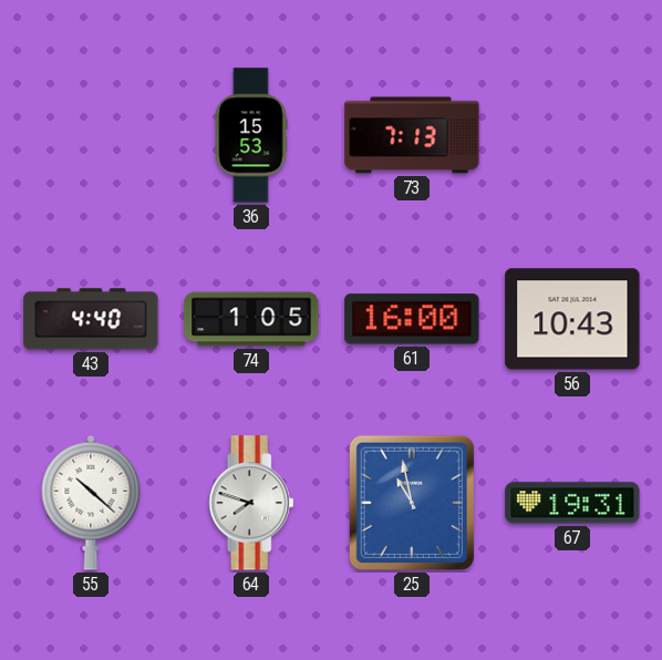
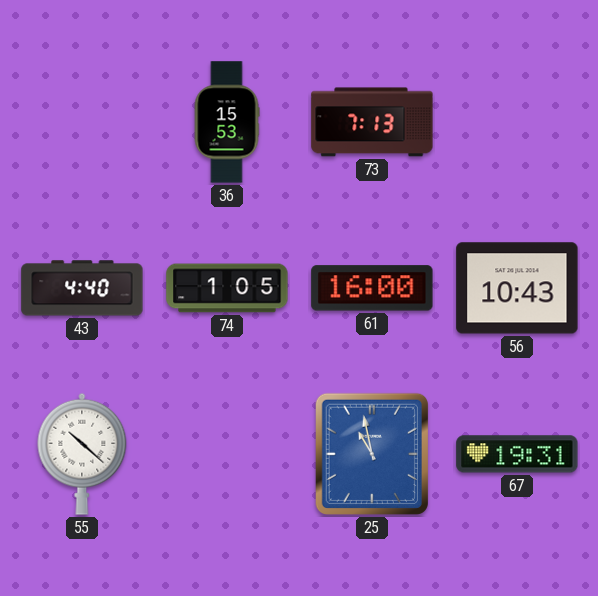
64: 7:48 -> none (251, 503)
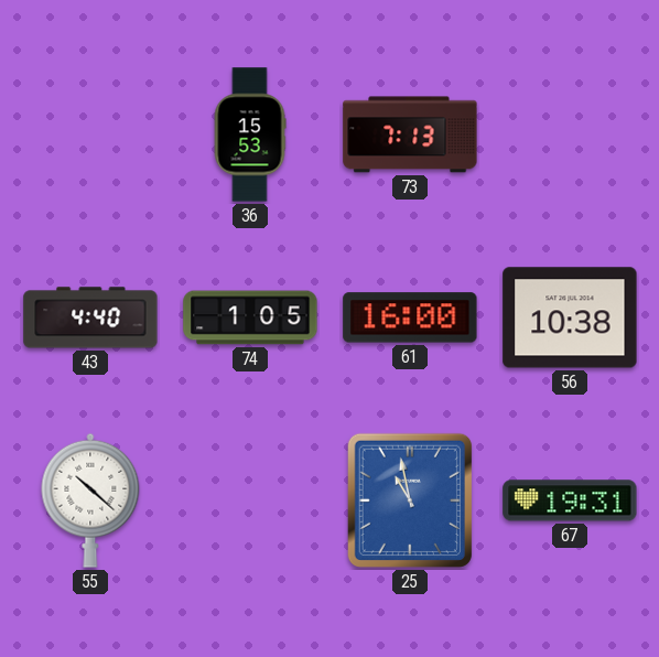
56: 10:43 -> 10:38 (570, 317)
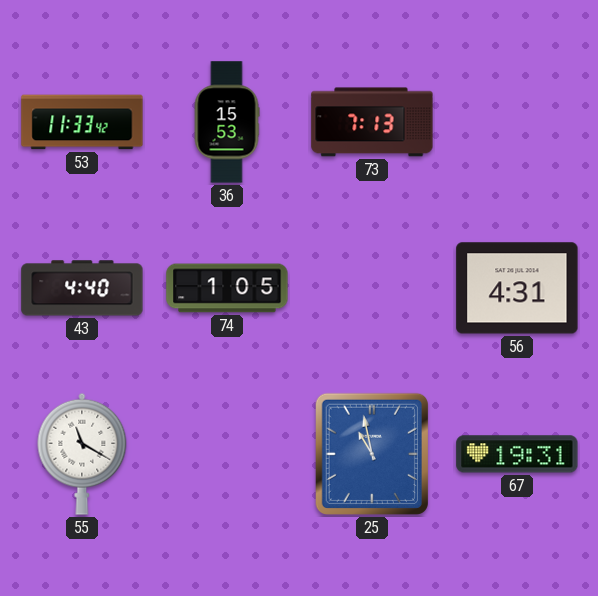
53: none -> 11:33 (82, 122)
61: 16:00 -> none (410, 317)
56: 10:38 -> 4:31 (517, 288)
55: 10:22 -> 11:20 (82, 454)
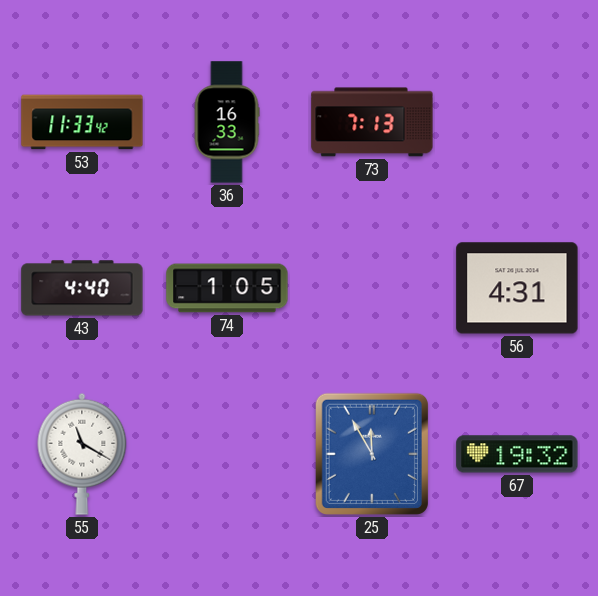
36: 15:53 -> 16:33 (227, 122)
25: 10:58 -> 11:55 (372, 454)
67: 19:31 -> 19:32 (517, 454)
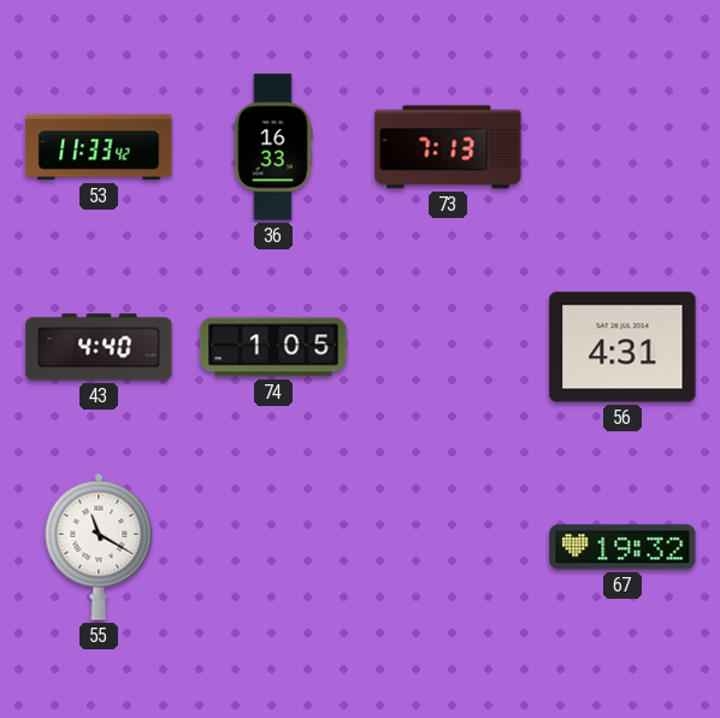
25: 11:55 -> none (372, 454)
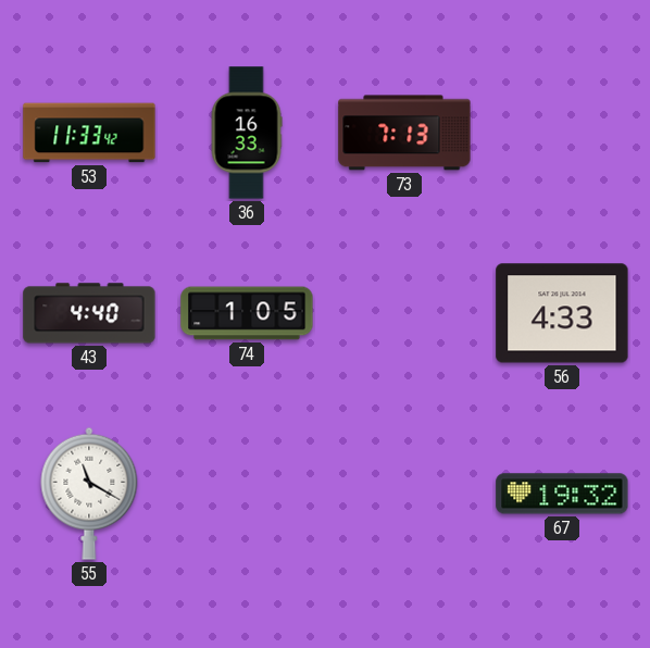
56: 4:31 -> 4:33 (562, 313)
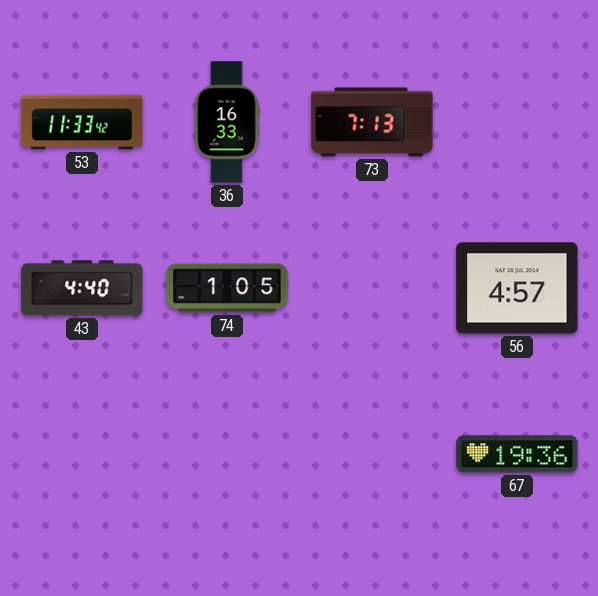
56: 4:33 -> 4:57 (517, 288)
55: 11:20 -> none (89, 494)
67: 19:32 -> 19:36 (517, 454)
